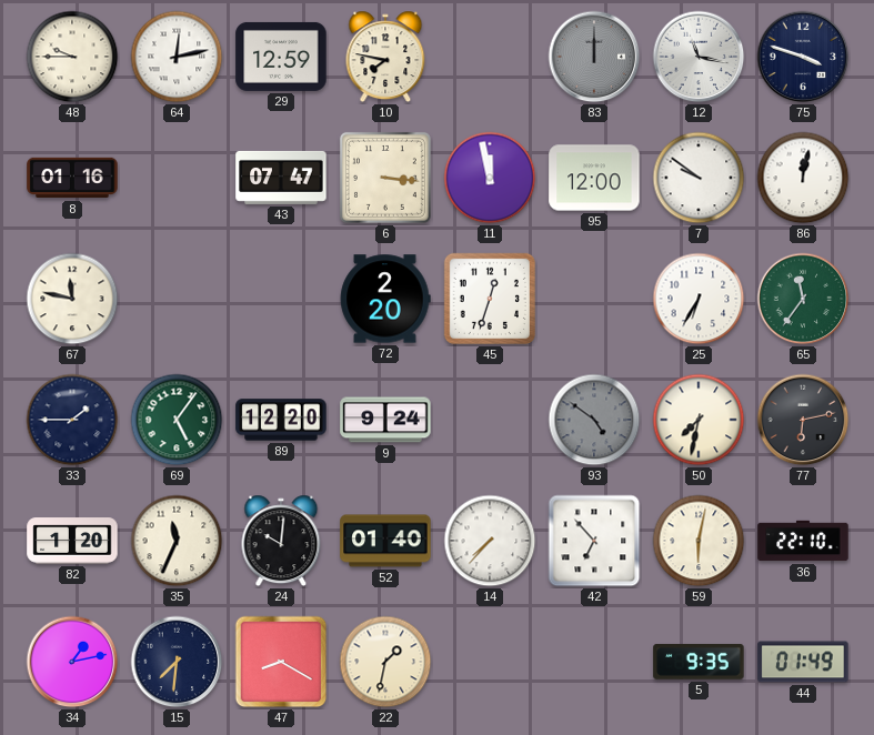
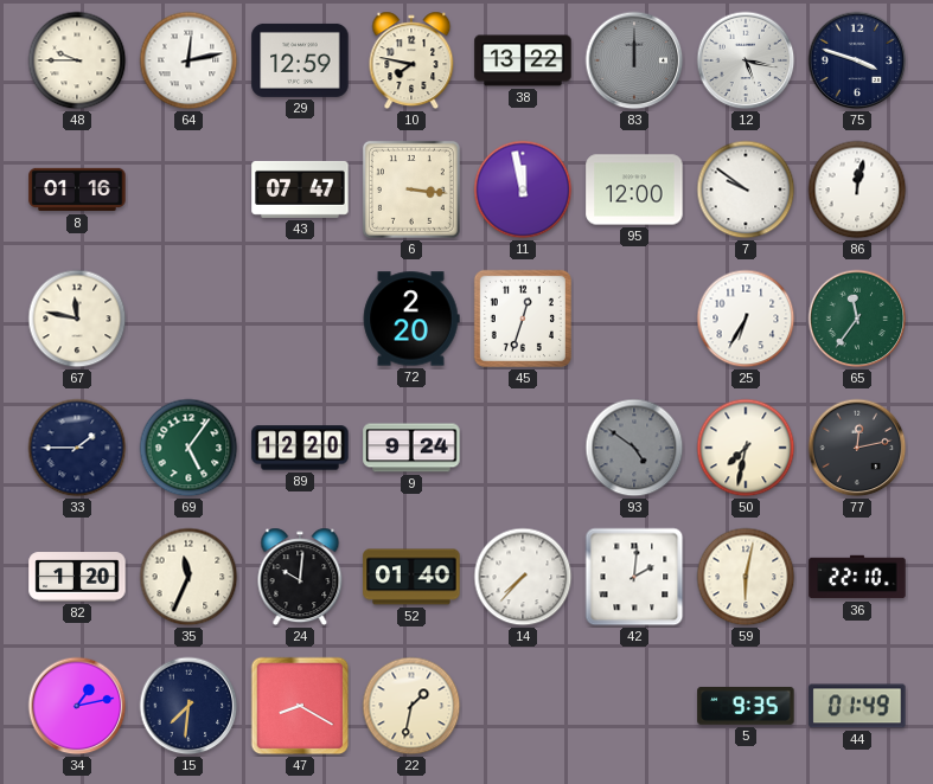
38: none -> 13:22 (523, 60)
12: 11:17 -> 5:17 (746, 60)
77: 6:13 -> 12:13 (857, 448)
42: 6:53 -> 2:01 (634, 577)
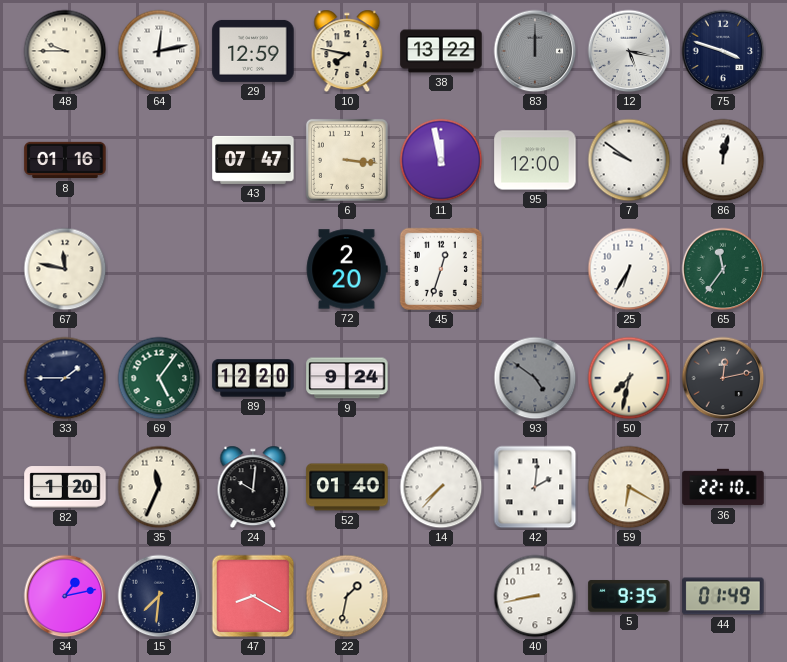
59: 6:02 -> 6:20 (629, 487)
40: none -> 8:43 (535, 596)
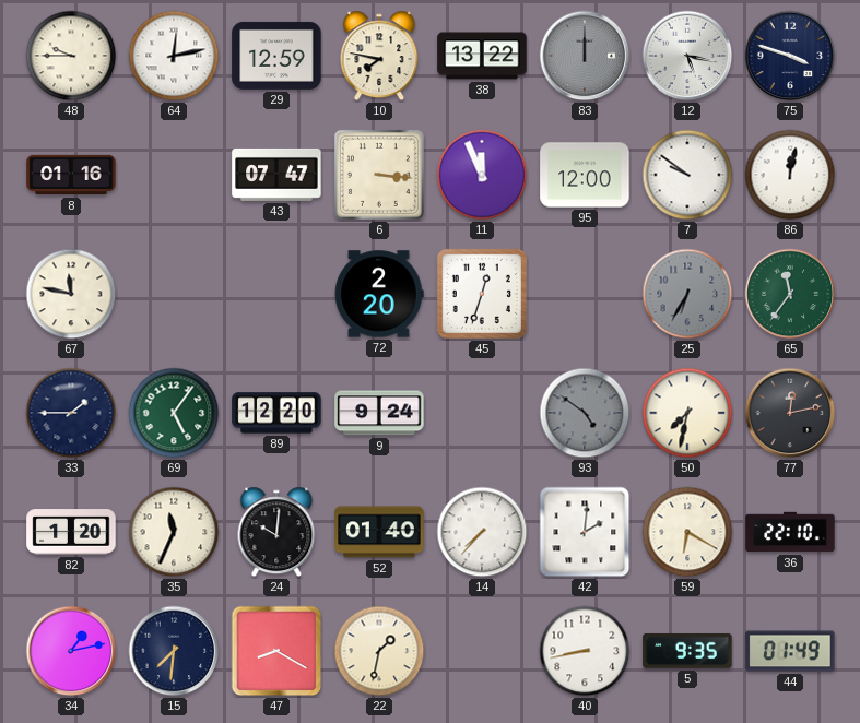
11: 11:58 -> 11:56 (482, 175)
25 dial: white -> grey (687, 294)
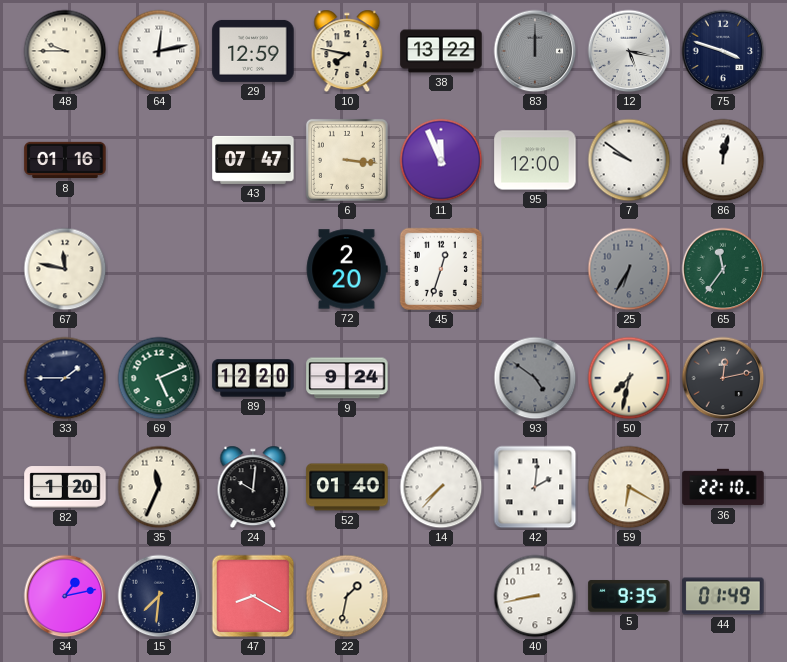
69: 5:06 -> 5:11 (159, 378)
